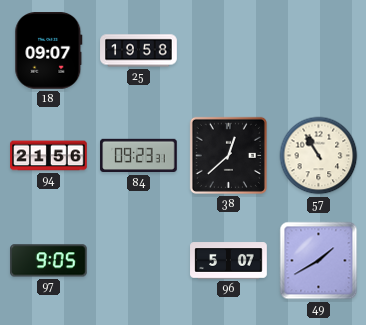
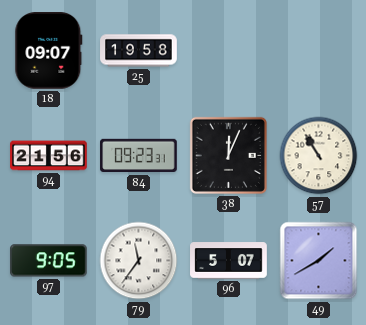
38: 12:38 -> 12:04 (228, 155)
79: none -> 11:36 (139, 261)
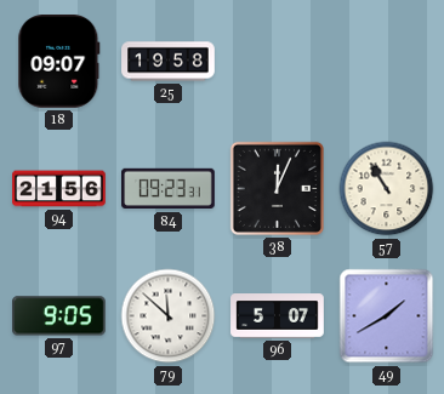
79: 11:36 -> 11:52 (169, 316)
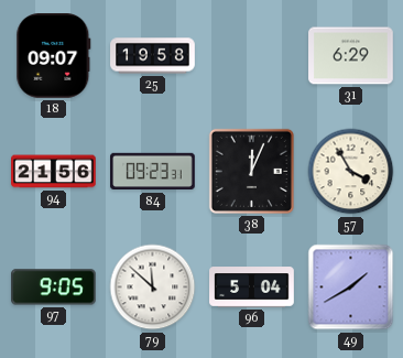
31: none -> 6:29 (351, 56)
57: 10:55 -> 3:55 (351, 172)
96: 5:07 -> 5:04 (252, 288)
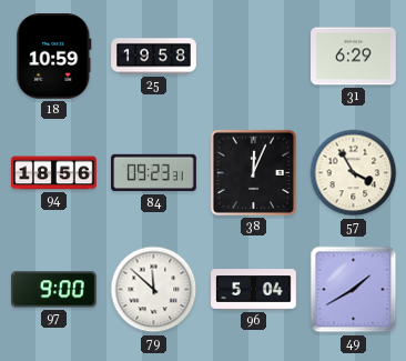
18: 09:07 -> 10:59 (54, 57)
94: 21:56 -> 18:56 (54, 173)
97: 9:05 -> 9:00 (54, 290)
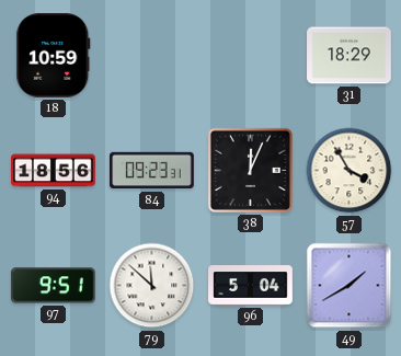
25: 19:58 -> none (154, 57)
31: 6:29 -> 18:29 (350, 56)
97: 9:00 -> 9:51 (54, 286)
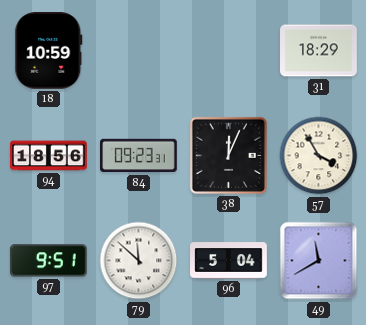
49: 1:40 -> 11:40 (319, 261)
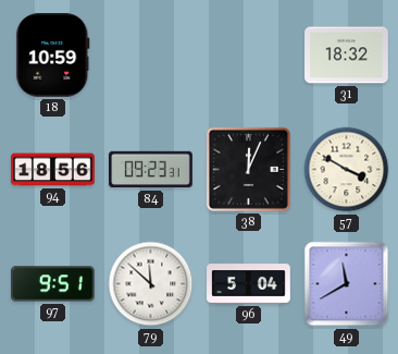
31: 18:29 -> 18:32 (347, 56)
57: 3:55 -> 3:50 (347, 170)
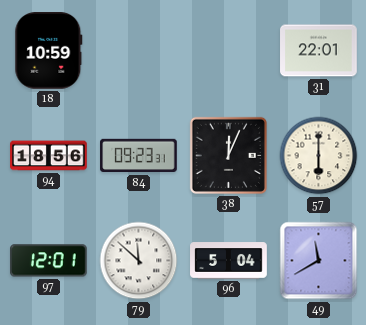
31: 18:32 -> 22:01 (319, 51)
57: 3:50 -> 6:00 (319, 156)
97: 9:51 -> 12:01 (49, 261)
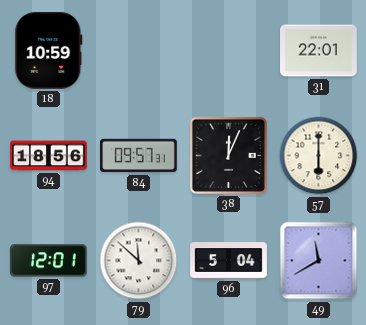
84: 09:23 -> 09:57 (139, 156)
